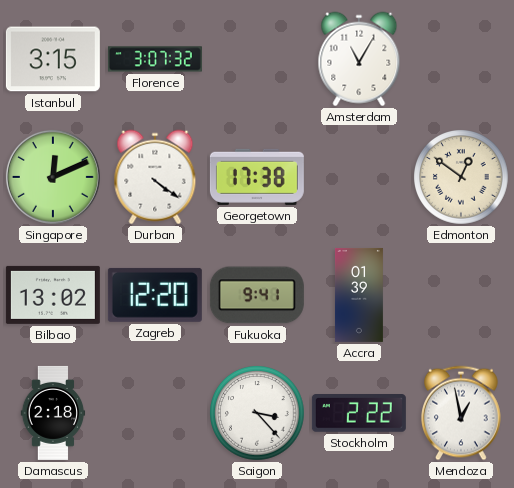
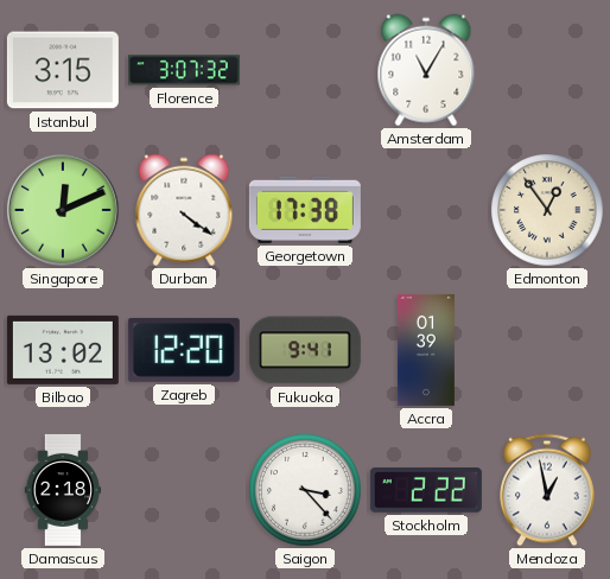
Edmonton: 12:51 -> 12:54 (548, 211)
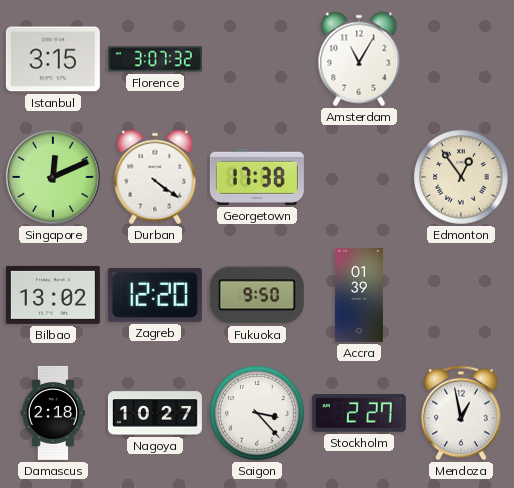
Fukuoka: 9:41 -> 9:50 (257, 295)
Nagoya: none -> 10:27 (155, 413)
Stockholm: 2:22 -> 2:27 (359, 414)
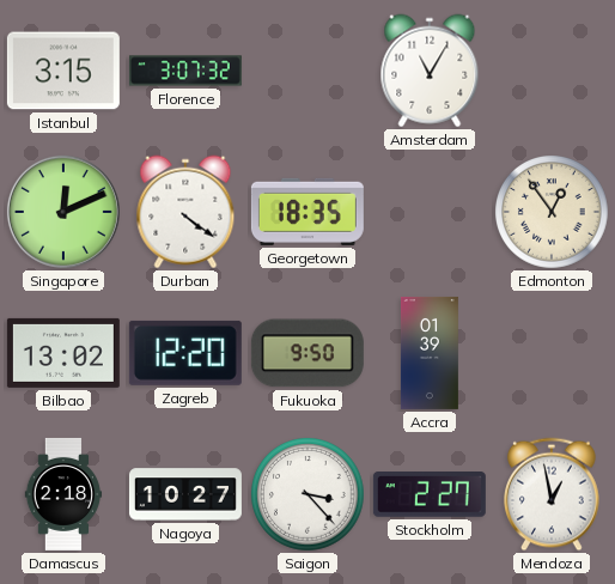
Georgetown: 17:38 -> 18:35 (307, 212)
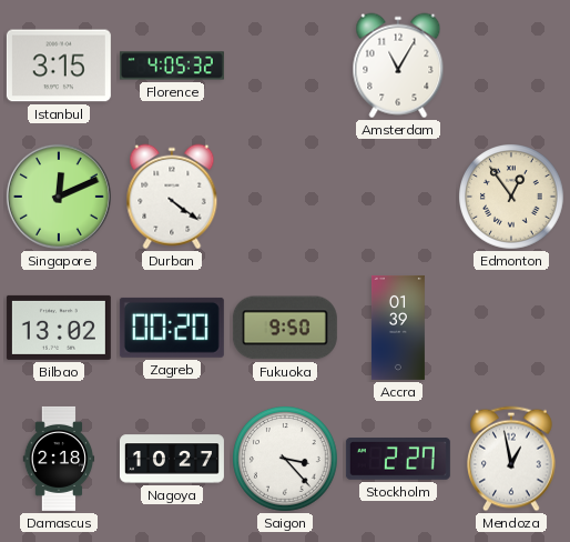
Florence: 3:07 -> 4:05 (172, 66)
Georgetown: 18:35 -> none (307, 212)
Zagreb: 12:20 -> 00:20 (172, 328)
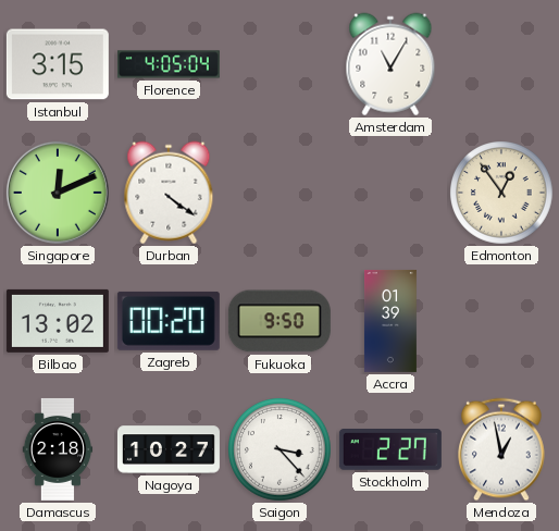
Florence: 4:05:32 -> 4:05:04 (169, 64)
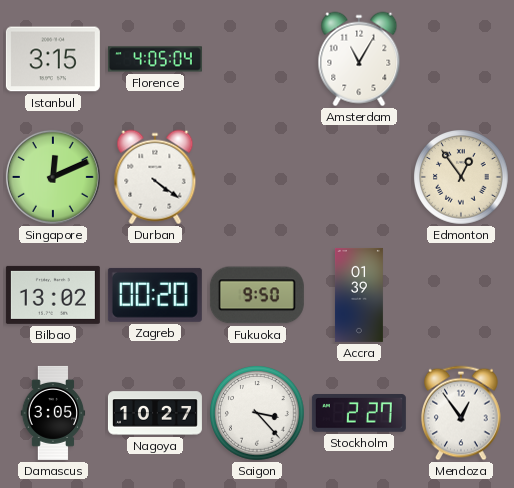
Damascus: 2:18 -> 3:05 (53, 413)
Mendoza: 12:58 -> 12:54 (462, 413)
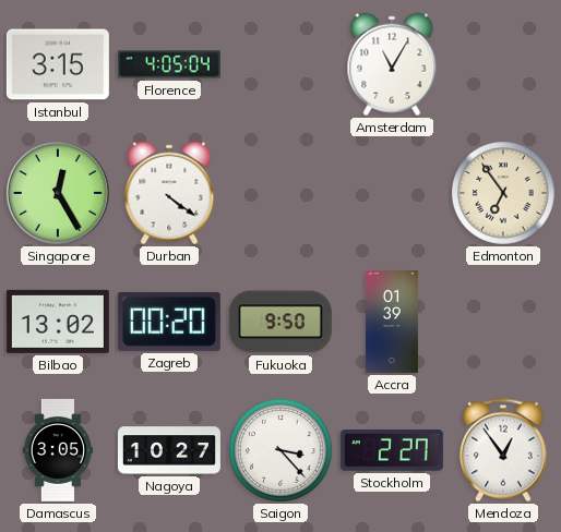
Singapore: 12:11 -> 12:25 (58, 193)
Edmonton: 12:54 -> 6:54 (504, 194)
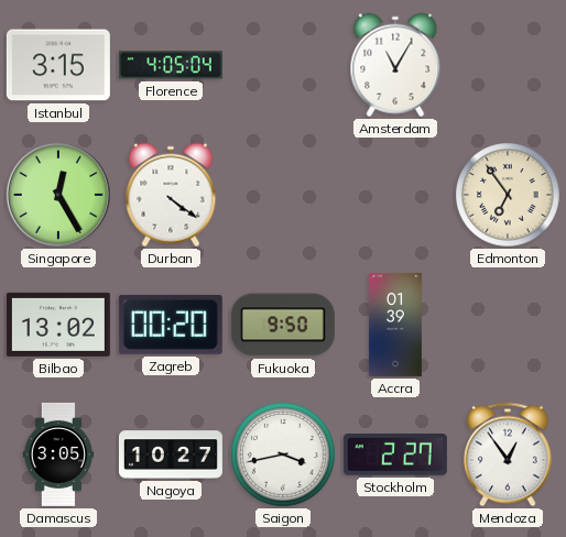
Saigon: 3:23 -> 3:43 (284, 456)
